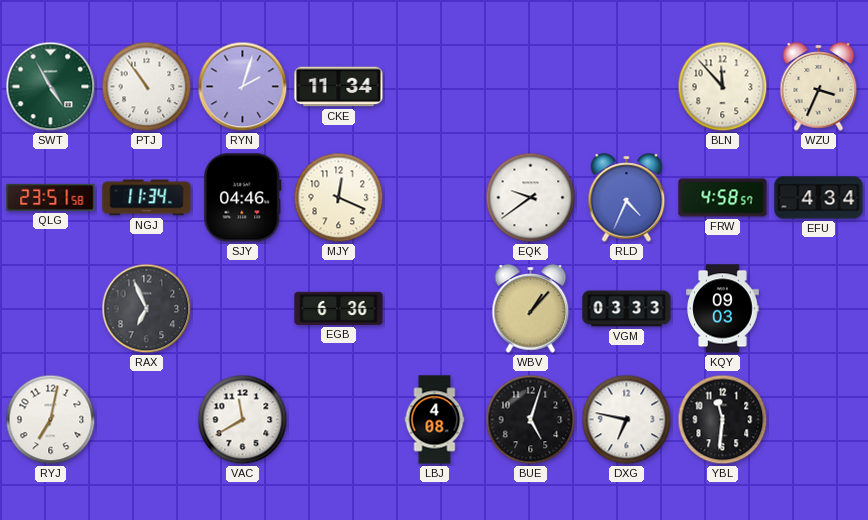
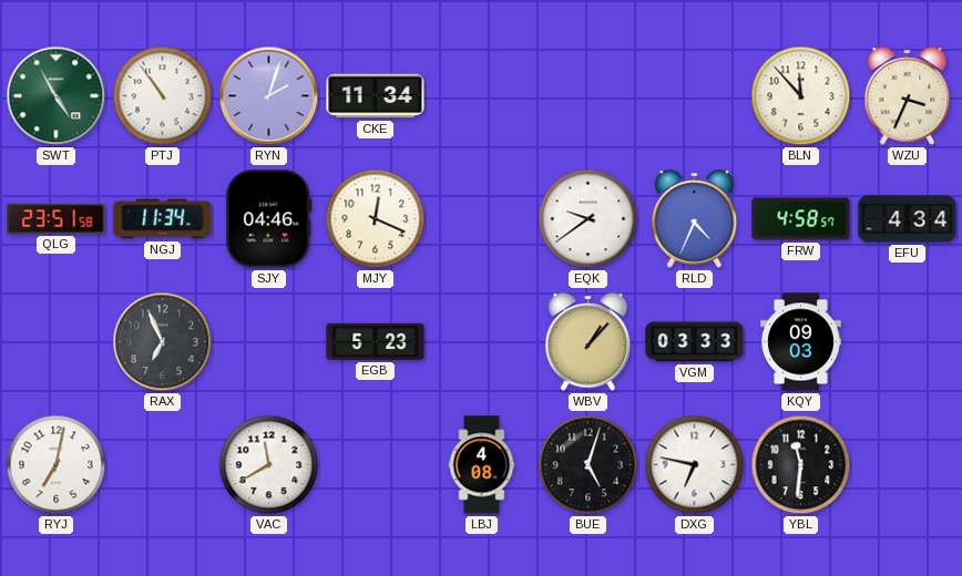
EGB: 6:36 -> 5:23 (376, 341)
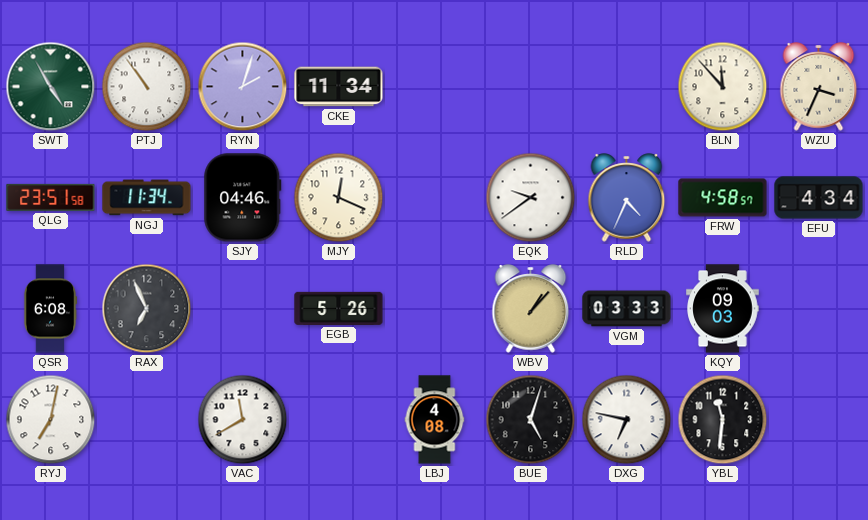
QSR: none -> 6:08 (50, 309)
EGB: 5:23 -> 5:26 (339, 308)
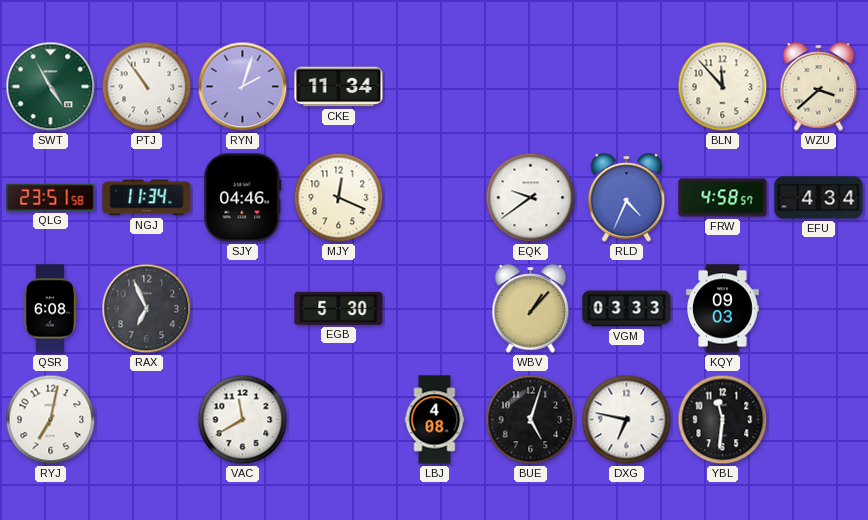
WZU: 3:34 -> 3:38 (819, 87)
EGB: 5:26 -> 5:30 (339, 308)
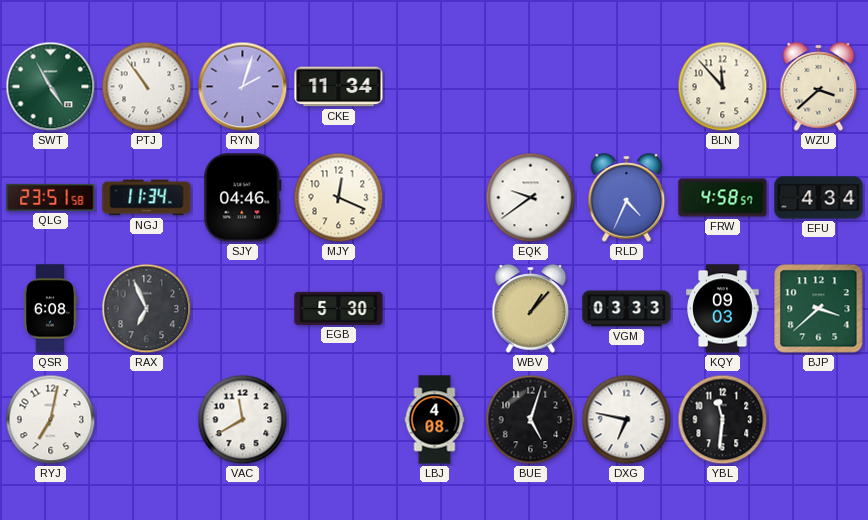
BJP: none -> 3:38 (819, 309)
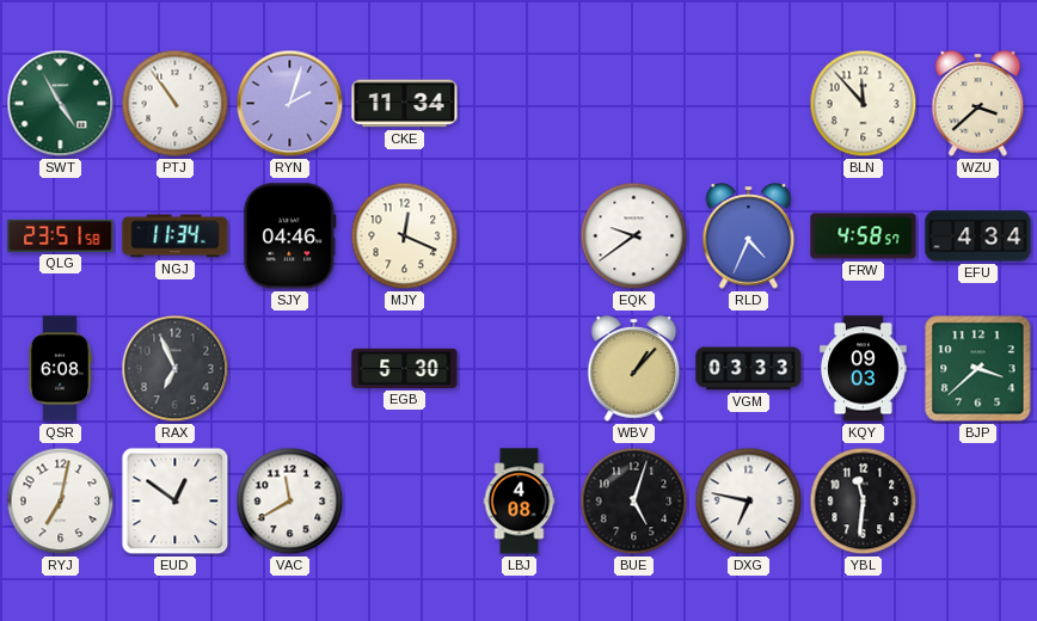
EUD: none -> 12:51 (176, 502)
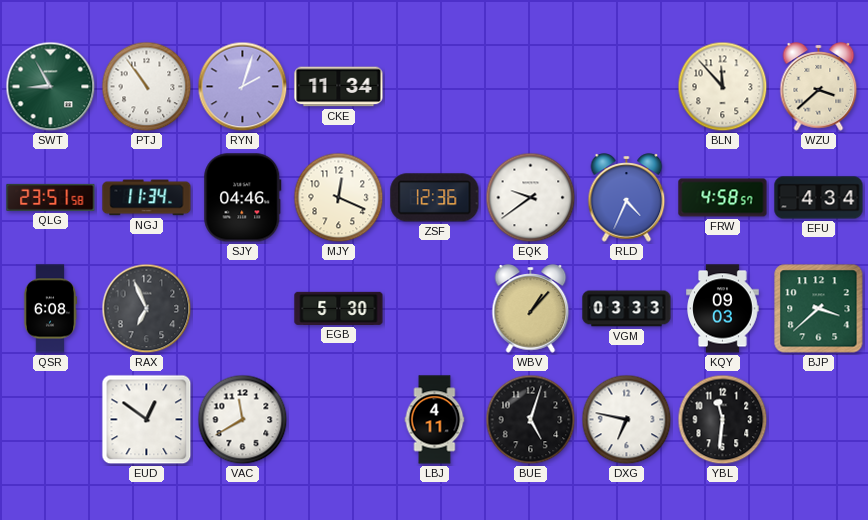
SWT: 4:55 -> 8:55 (51, 87)
ZSF: none -> 12:36 (435, 198)
RYJ: 7:02 -> none (61, 502)
LBJ: 4:08 -> 4:11 (435, 420)
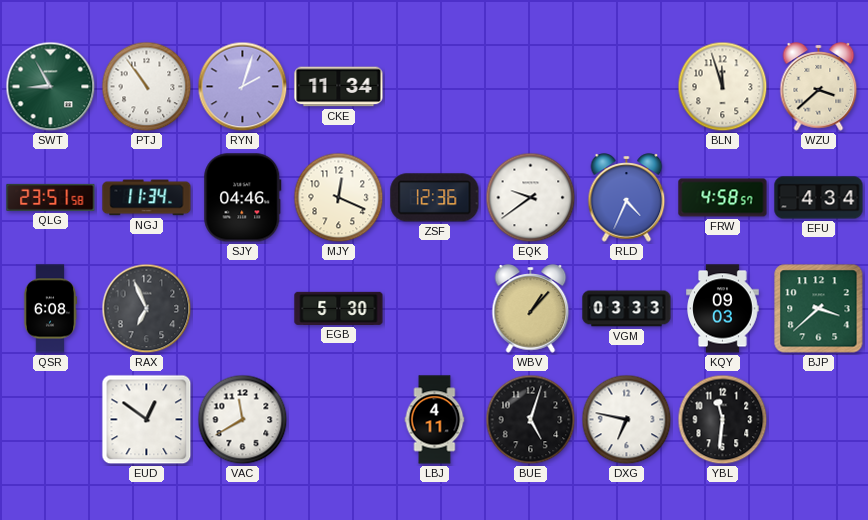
BLN: 11:53 -> 11:57 (723, 87)
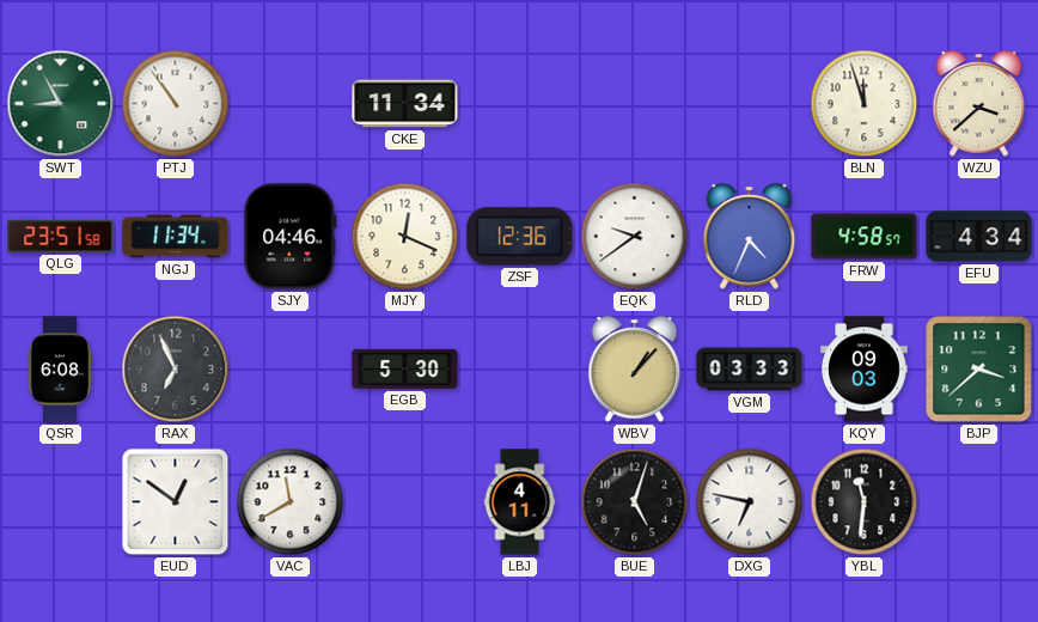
RYN: 2:03 -> none (243, 87)
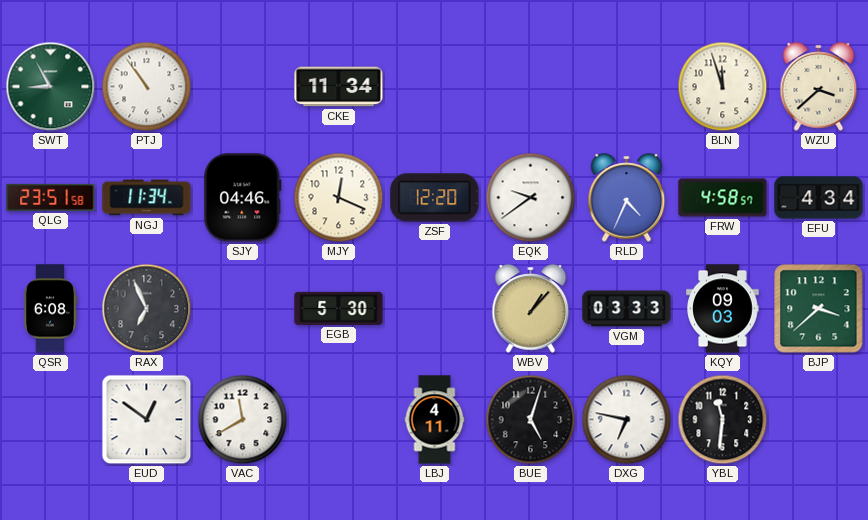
ZSF: 12:36 -> 12:20 (435, 198)
